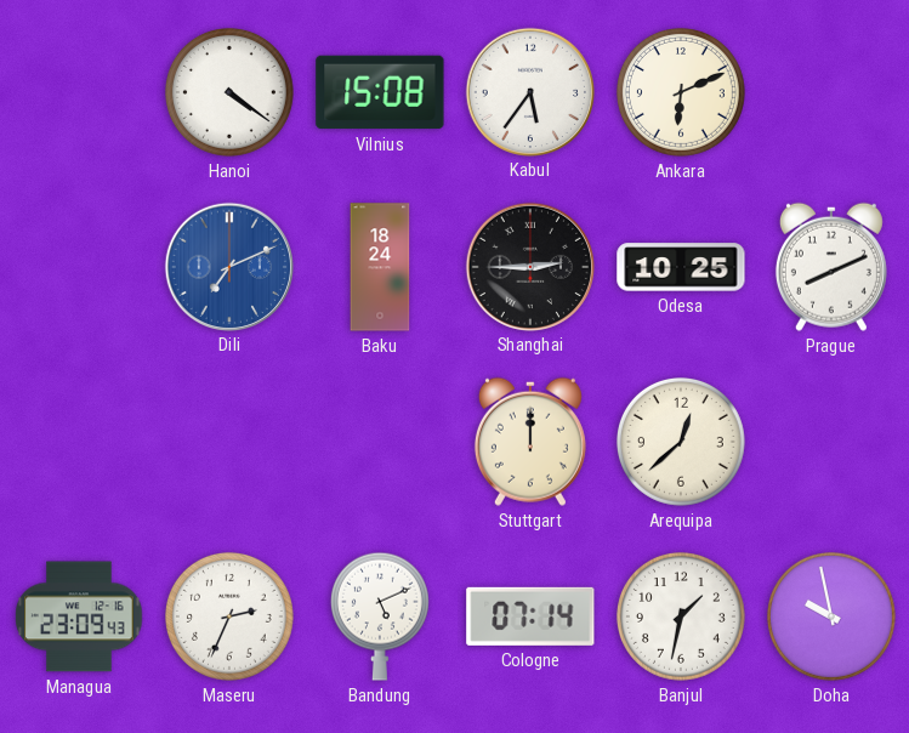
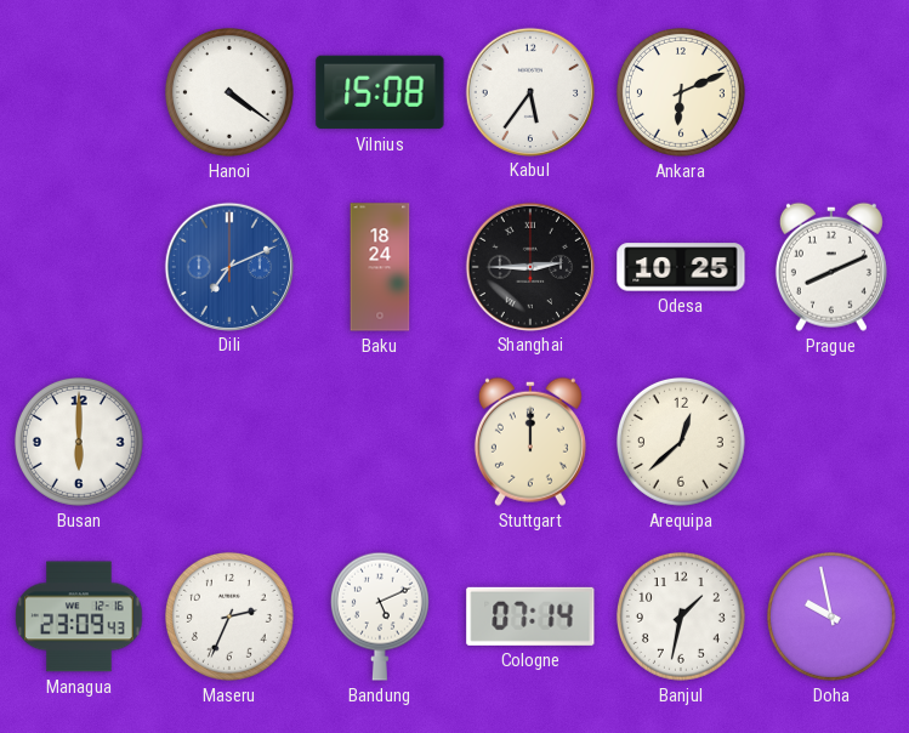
Busan: none -> 6:00 (79, 442)
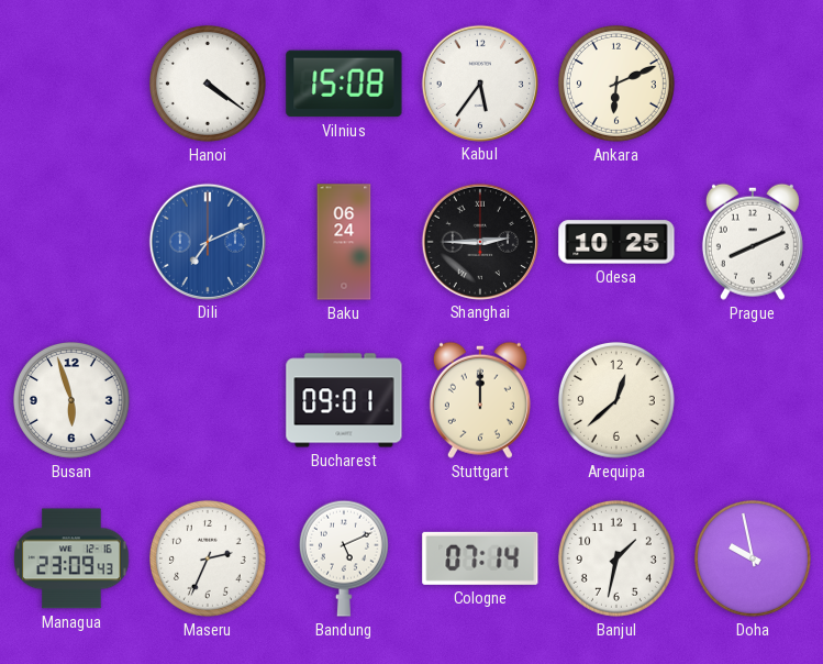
Baku: 18:24 -> 06:24 (344, 242)
Busan: 6:00 -> 5:57 (71, 400)
Bucharest: none -> 09:01 (344, 400)
